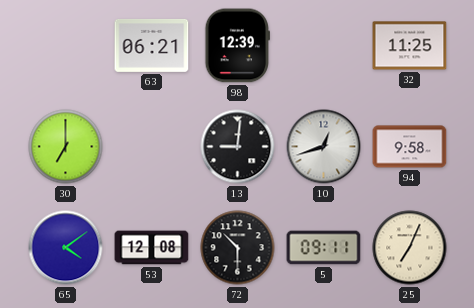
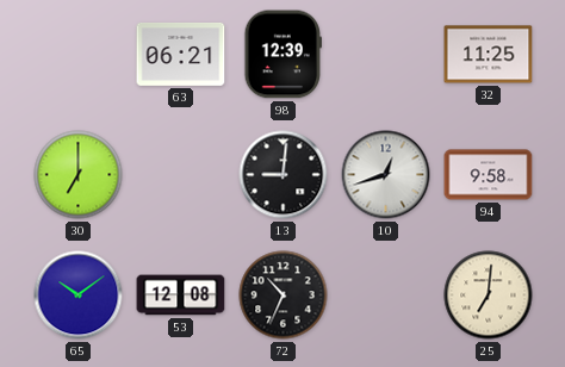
65: 4:09 -> 10:09 (79, 296)
72: 10:30 -> 10:34 (284, 296)
5: 09:11 -> none (324, 248)
25: 7:04 -> 7:01 (489, 296)
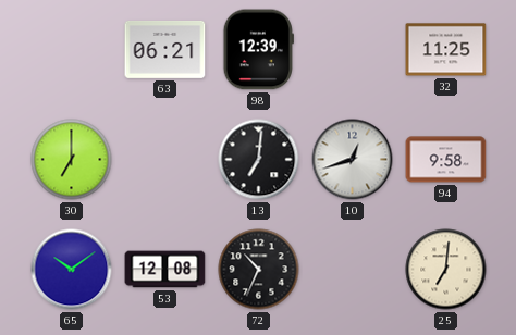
13: 9:01 -> 7:01 (259, 160)
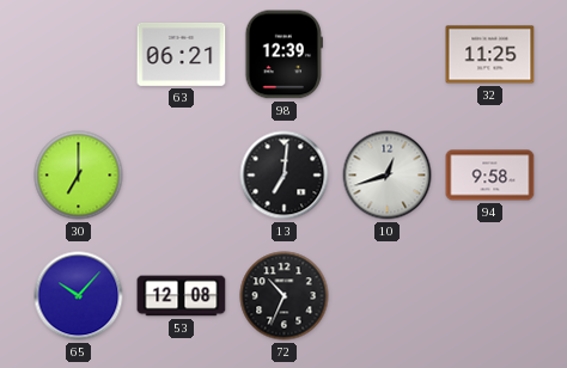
65: 10:09 -> 10:07 (79, 296)
25: 7:01 -> none (446, 270)
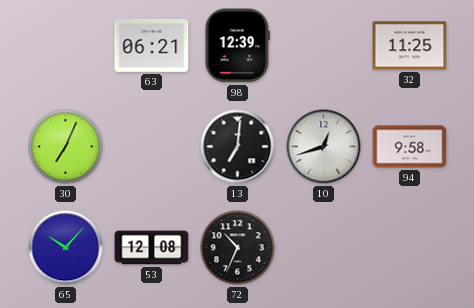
30: 7:00 -> 7:04 (66, 147)
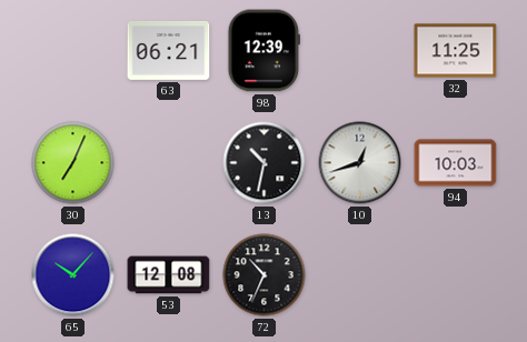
13: 7:01 -> 10:32 (265, 163)
94: 9:58 -> 10:03 (456, 163)
